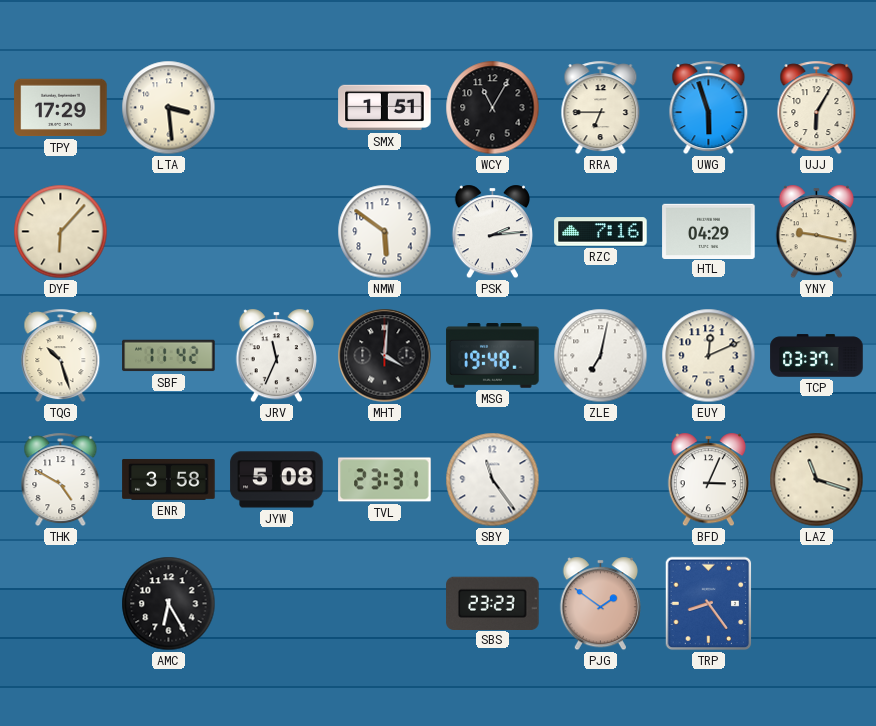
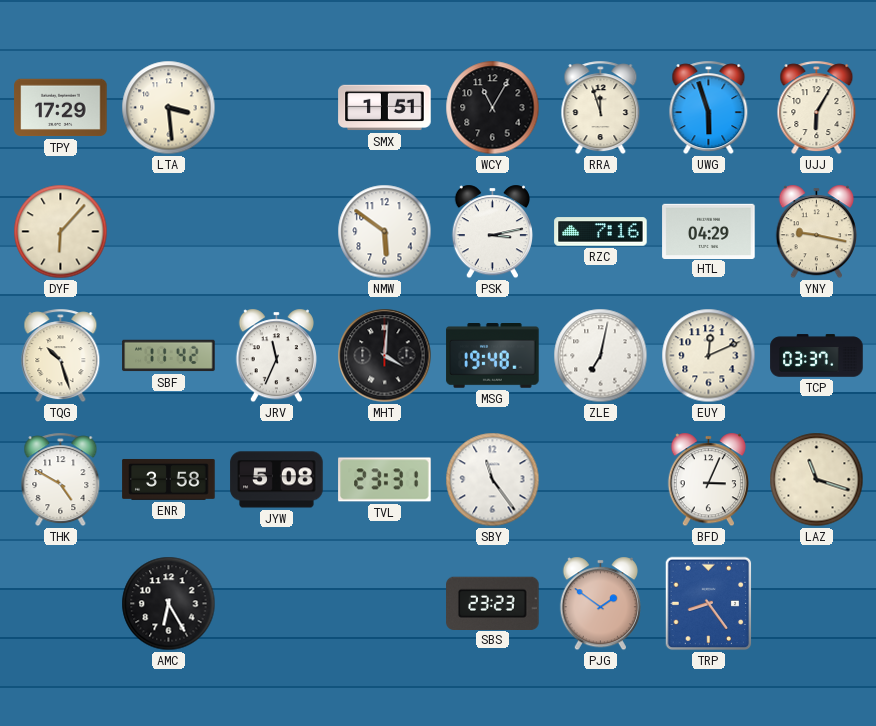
RRA: 6:45 -> 11:57 (601, 108)
PSK: 2:14 -> 3:13 (492, 232)
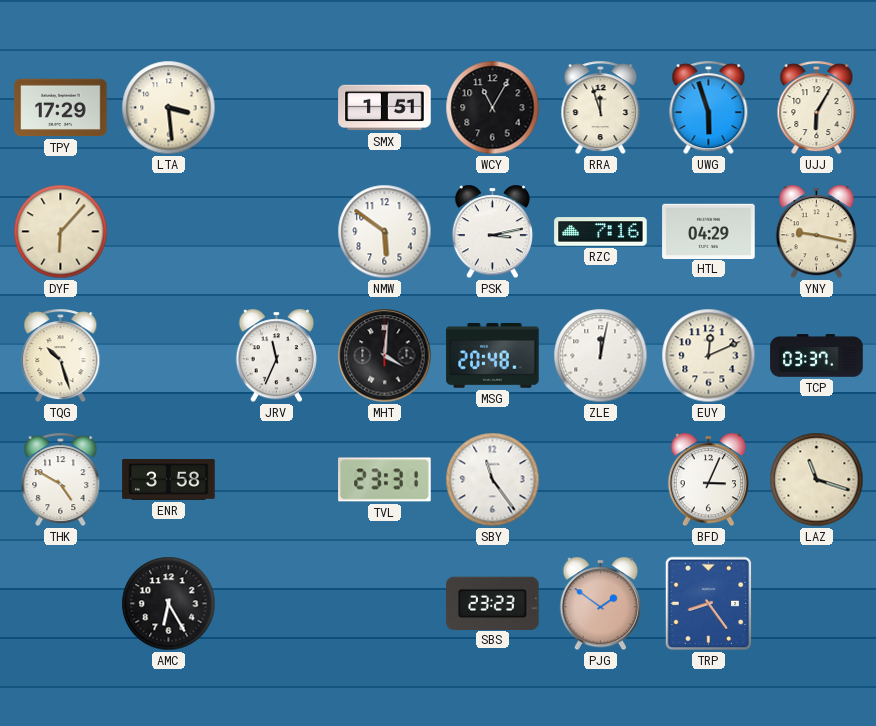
SBF: 11:42 -> none (169, 356)
MSG: 19:48 -> 20:48 (493, 356)
ZLE: 7:02 -> 12:02 (601, 356)
JYW: 5:08 -> none (277, 480)
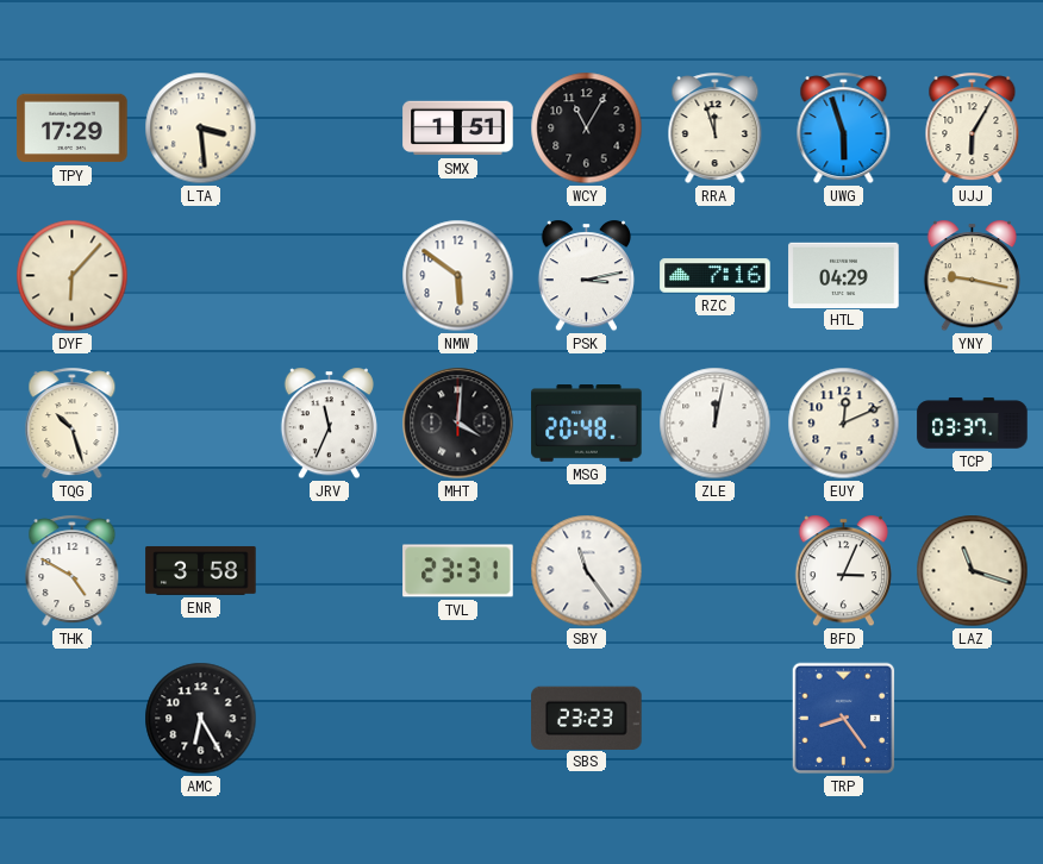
PJG: 1:51 -> none (600, 604)
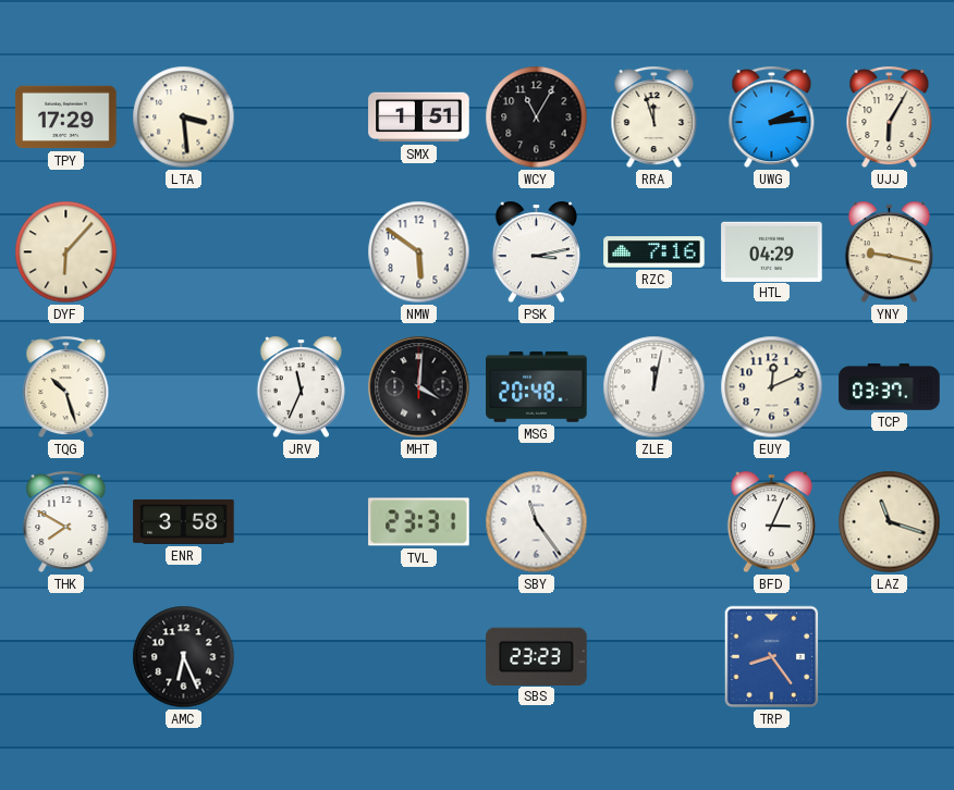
UWG: 5:57 -> 2:14 (772, 118)
THK: 4:50 -> 7:50 (66, 522)
AMC: 6:25 -> 6:26 (184, 657)
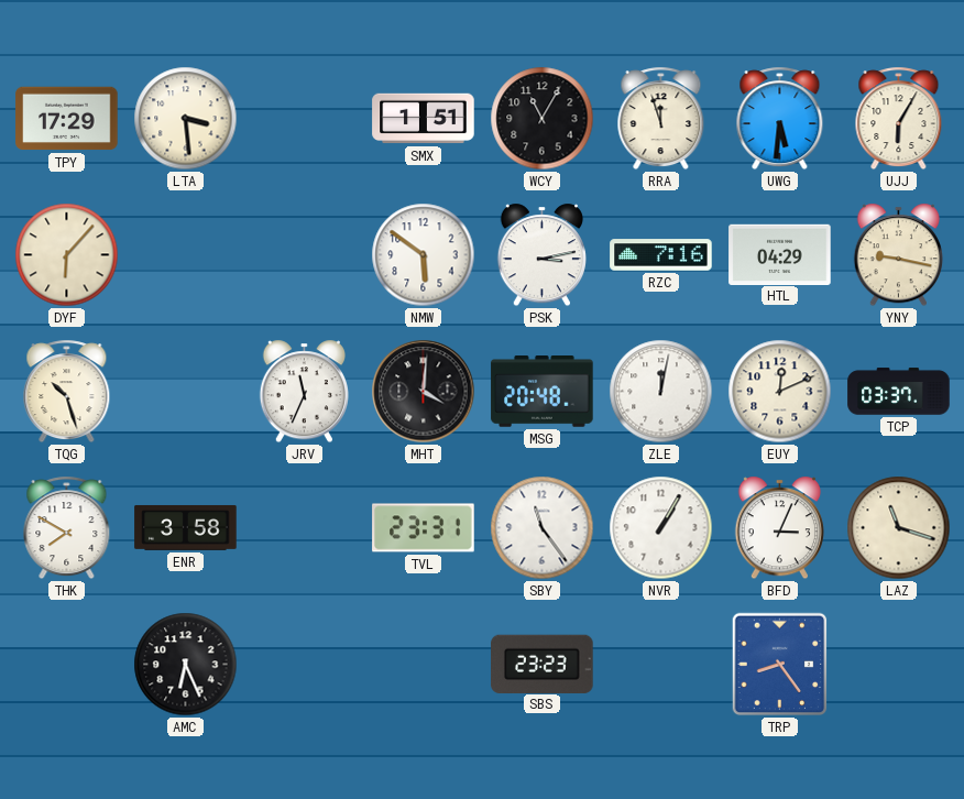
UWG: 2:14 -> 5:31 (780, 119)
NVR: none -> 1:05 (661, 528)
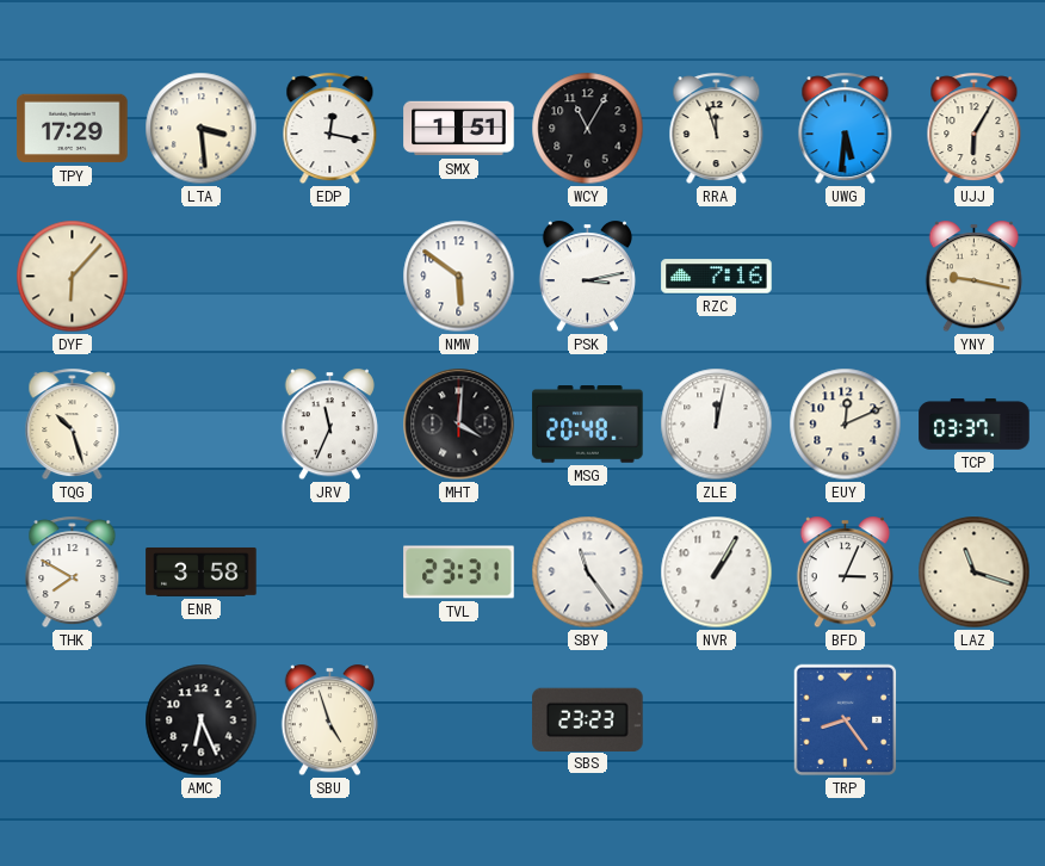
EDP: none -> 12:17 (330, 129)
HTL: 04:29 -> none (780, 254)
SBU: none -> 4:57 (329, 720)
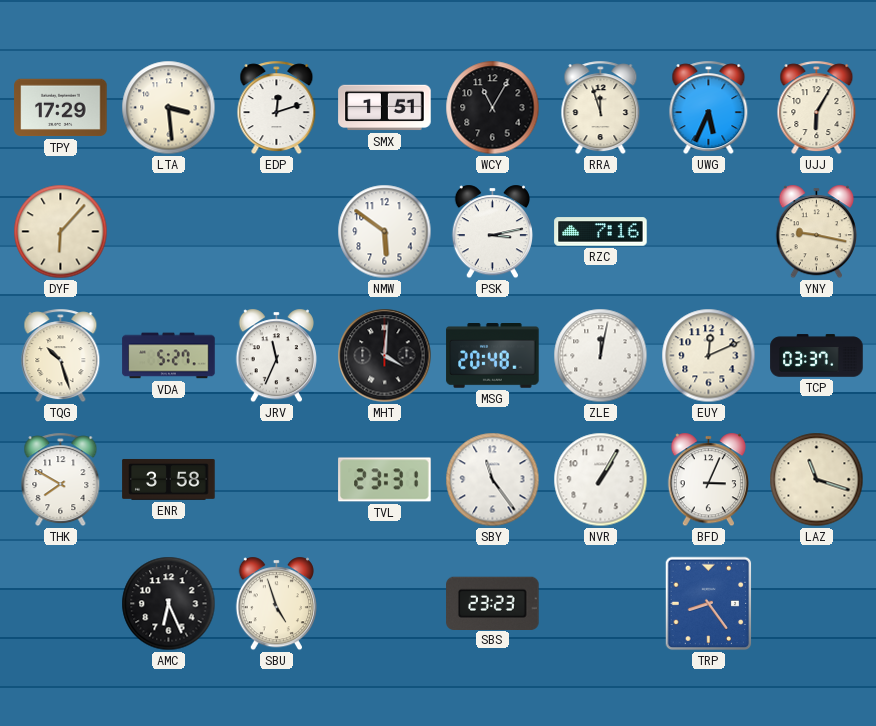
EDP: 12:17 -> 12:12 (277, 108)
UWG: 5:31 -> 5:34 (709, 108)
VDA: none -> 5:27 (169, 356)
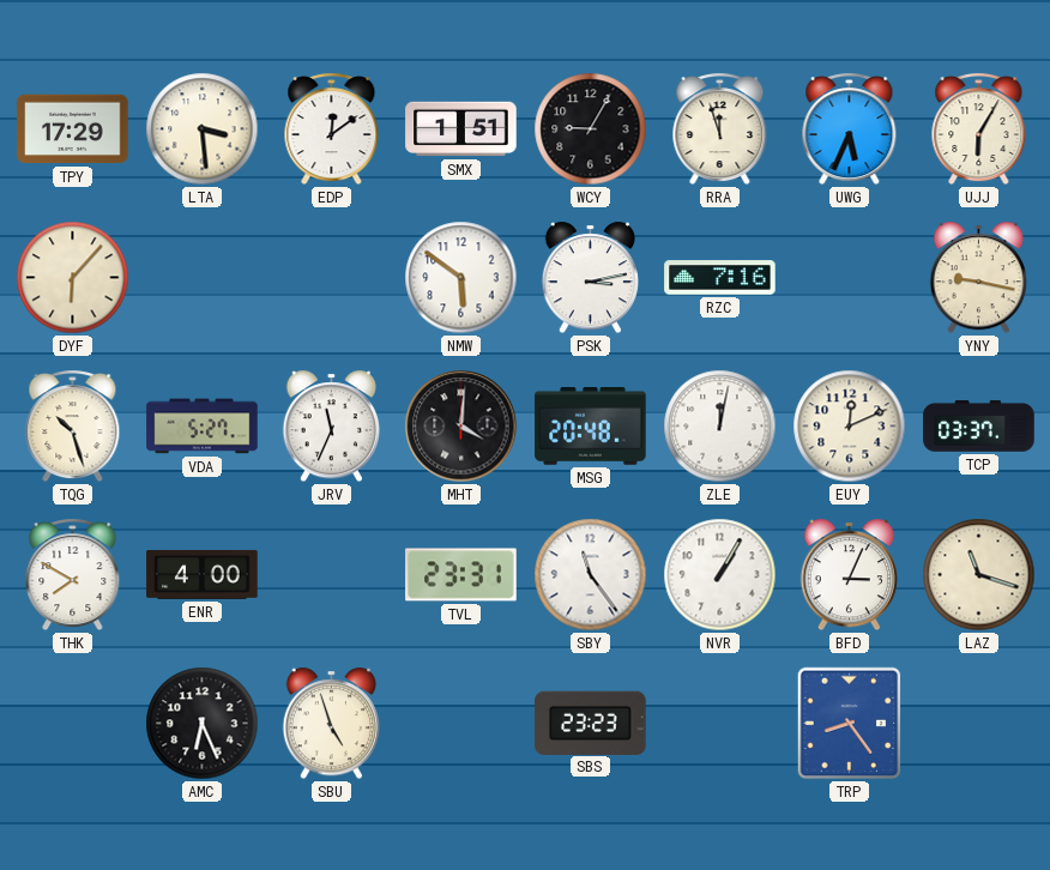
EDP: 12:12 -> 12:09 (332, 129)
WCY: 11:05 -> 9:05 (591, 129)
ENR: 3:58 -> 4:00 (203, 574)
